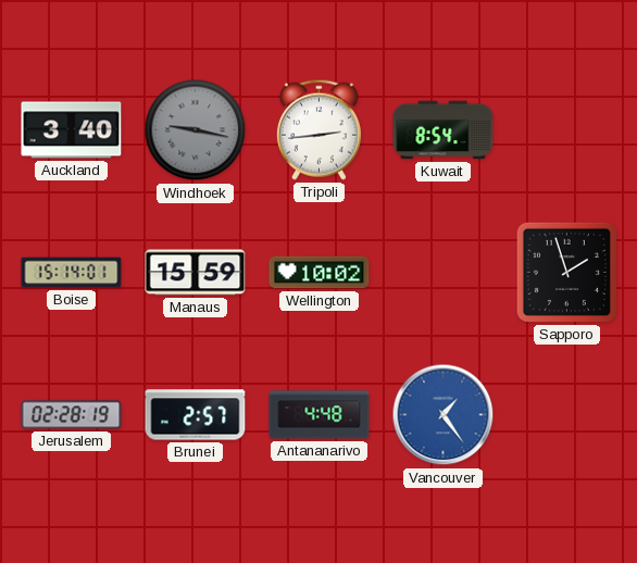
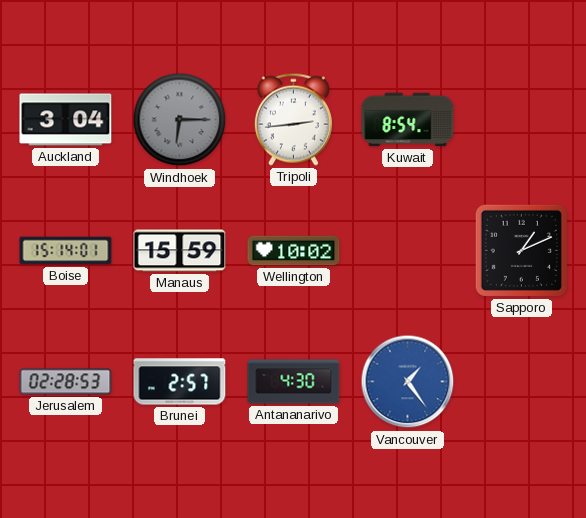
Auckland: 3:40 -> 3:04 (66, 120)
Windhoek: 9:17 -> 6:15 (180, 120)
Sapporo: 1:57 -> 1:11 (521, 250)
Jerusalem: 02:28:19 -> 02:28:53 (66, 382)
Antananarivo: 4:48 -> 4:30 (294, 382)
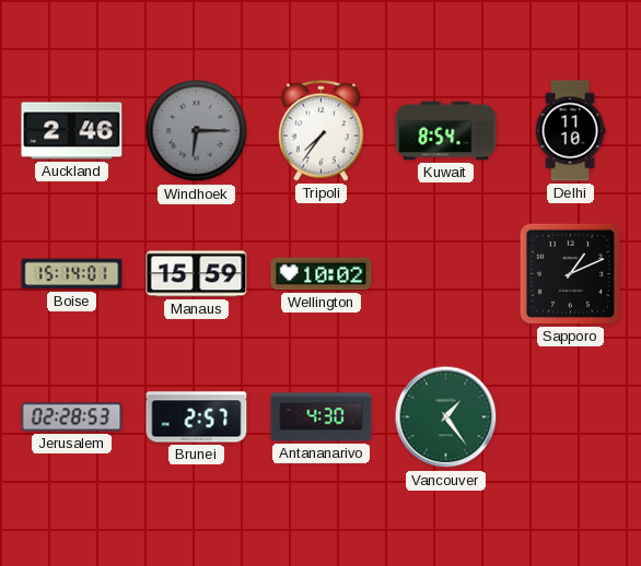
Auckland: 3:04 -> 2:46 (72, 131)
Tripoli: 2:44 -> 7:36 (320, 130)
Delhi: none -> 11:10 (570, 131)
Vancouver dial: blue -> green (446, 417)
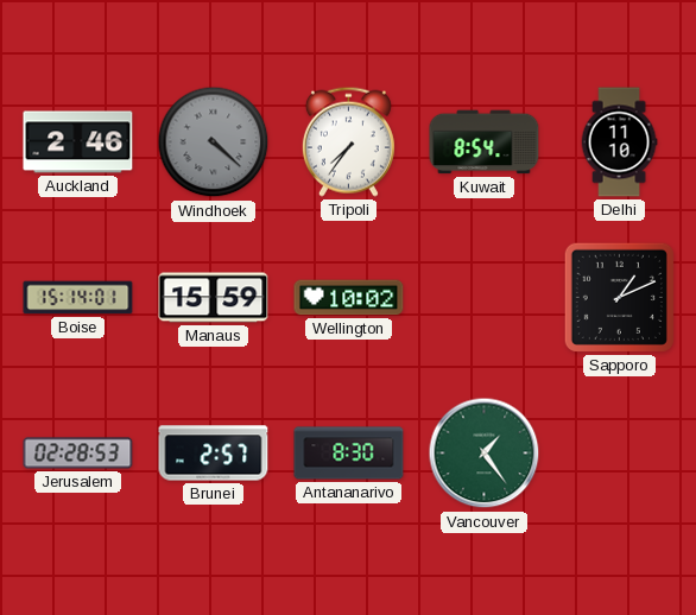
Windhoek: 6:15 -> 4:22 (214, 142)
Antananarivo: 4:30 -> 8:30 (349, 454)
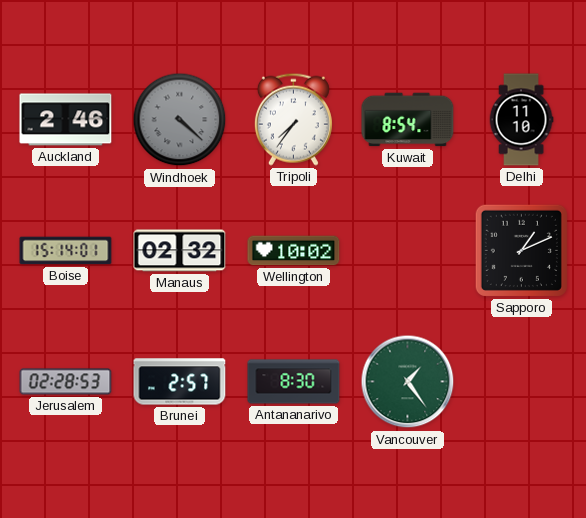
Manaus: 15:59 -> 02:32 (180, 251)
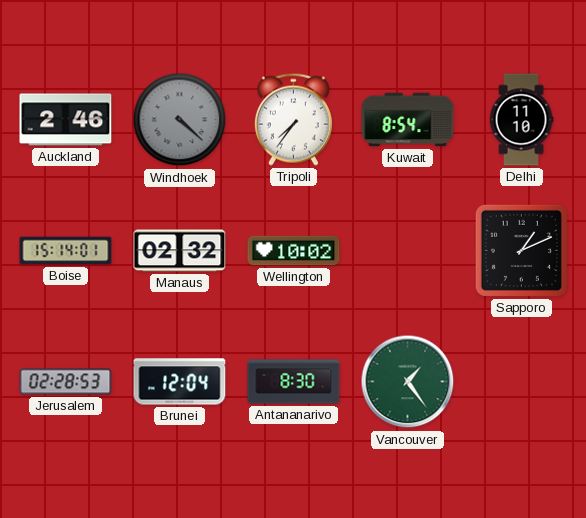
Brunei: 2:57 -> 12:04 (180, 382)
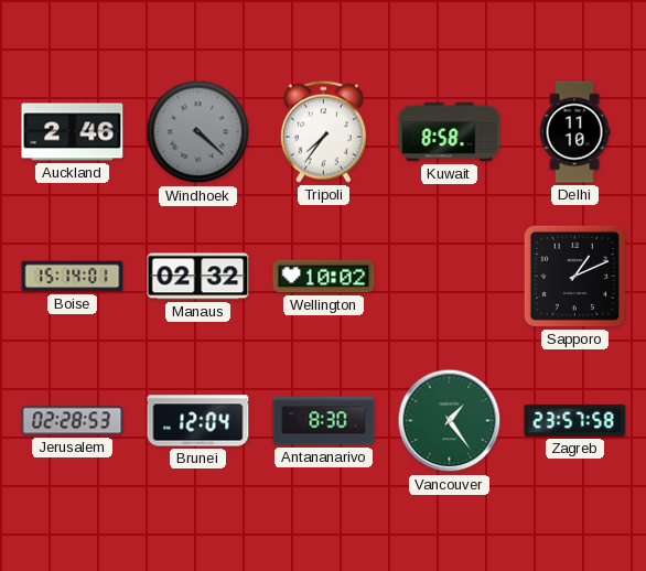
Kuwait: 8:54 -> 8:58 (450, 132)
Zagreb: none -> 23:57 (575, 420)
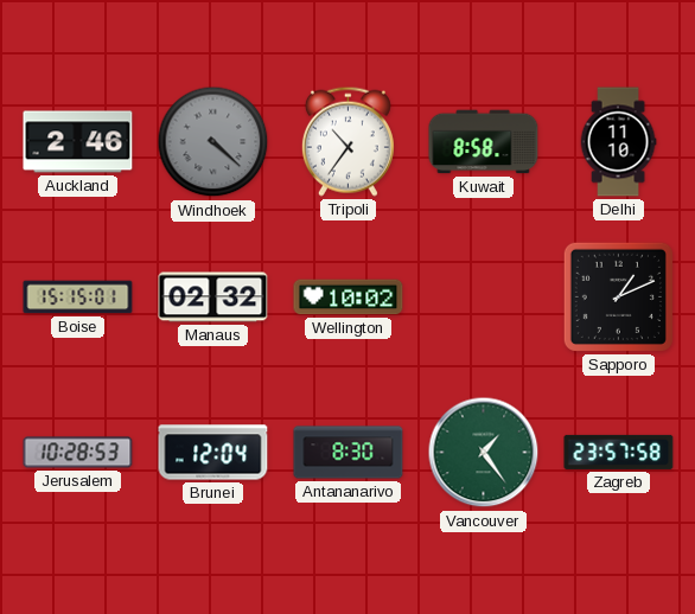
Tripoli: 7:36 -> 10:36 (347, 141)
Boise: 15:14 -> 15:15 (78, 298)
Jerusalem: 02:28 -> 10:28 (78, 453)
